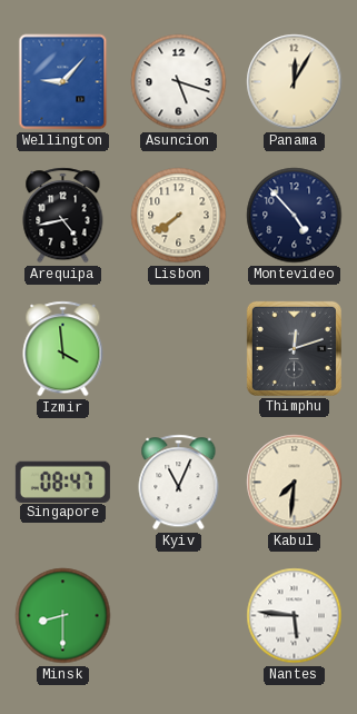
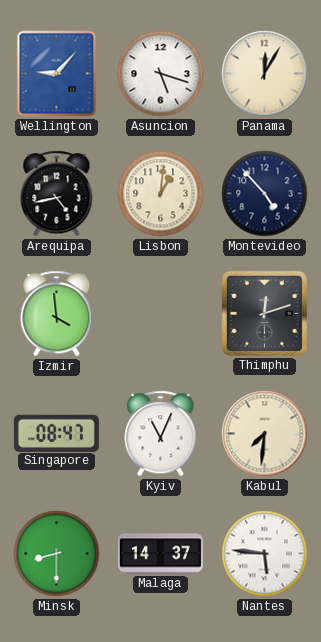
Lisbon: 7:39 -> 1:01 (161, 194)
Malaga: none -> 14:37 (160, 554)
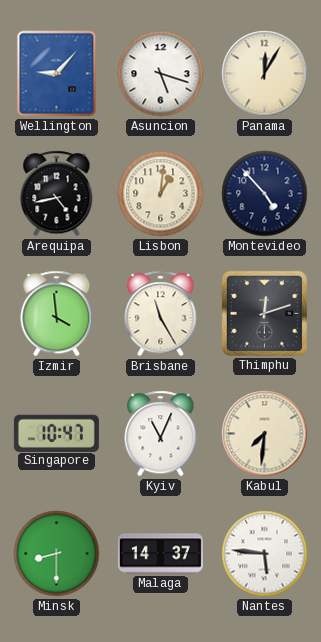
Brisbane: none -> 11:25 (161, 314)
Singapore: 08:47 -> 10:47 (56, 433)
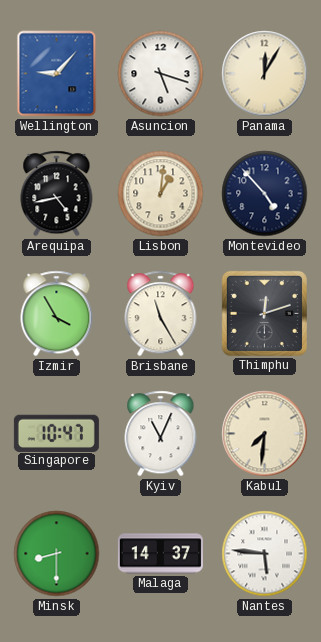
Izmir: 3:59 -> 3:55 (57, 314)
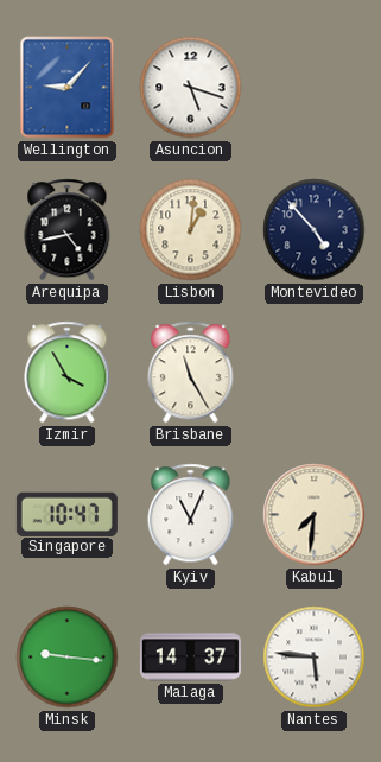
Panama: 12:05 -> none (265, 74)
Thimphu: 12:12 -> none (264, 313)
Minsk: 8:30 -> 9:16 (68, 658)
